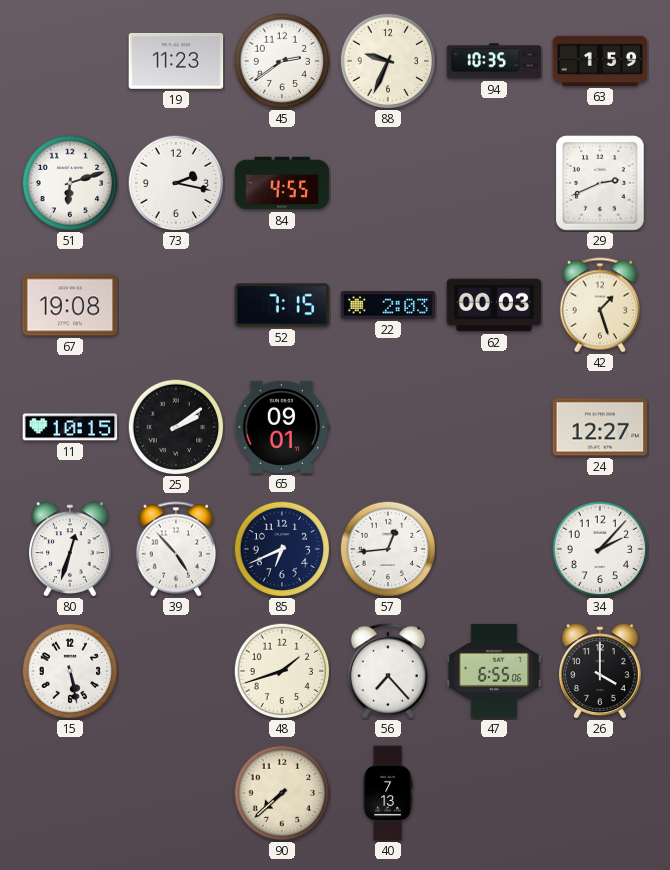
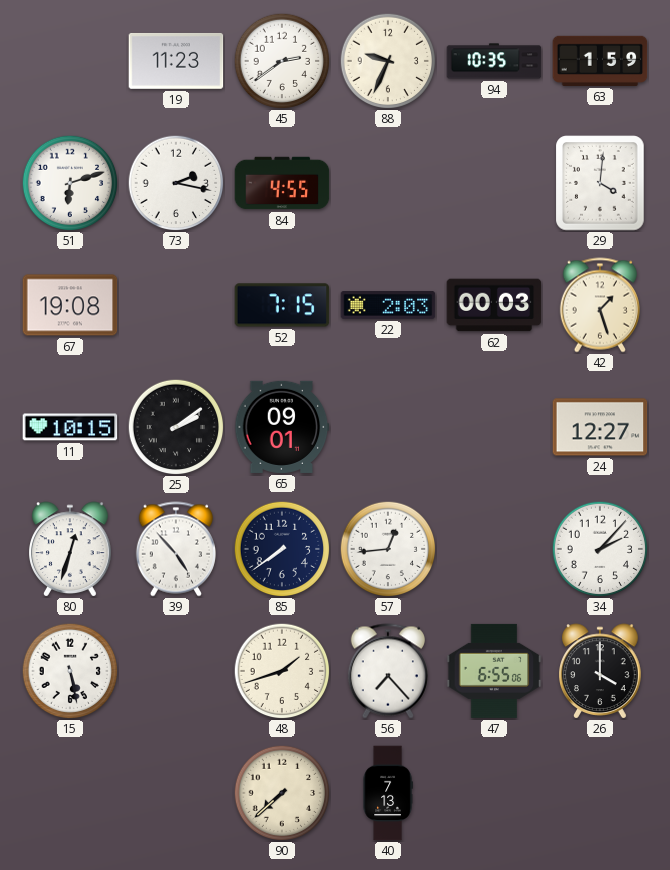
29: 2:41 -> 4:01 (600, 183)
85: 6:41 -> 7:39 (282, 549)
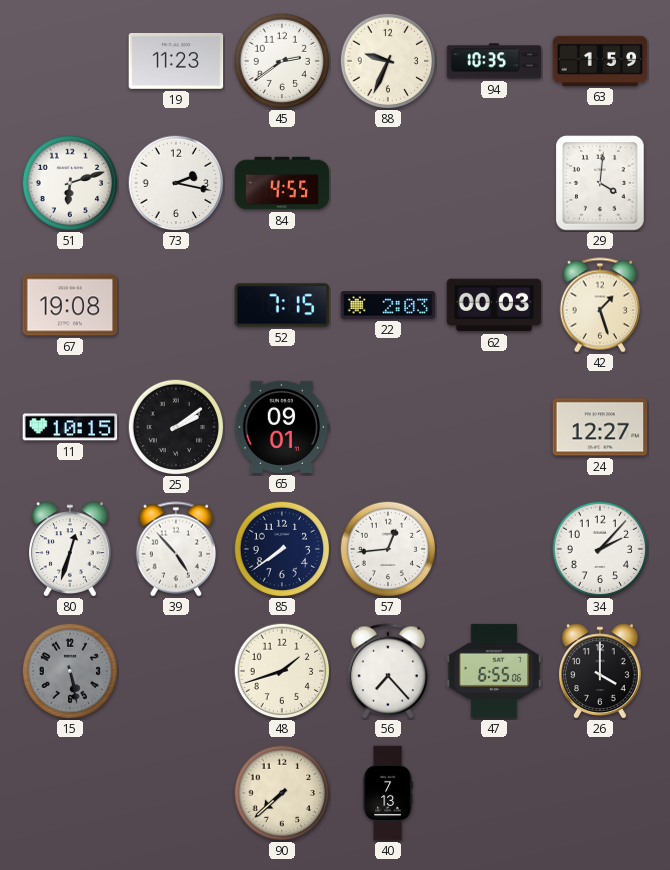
15 dial: white -> grey (70, 671)
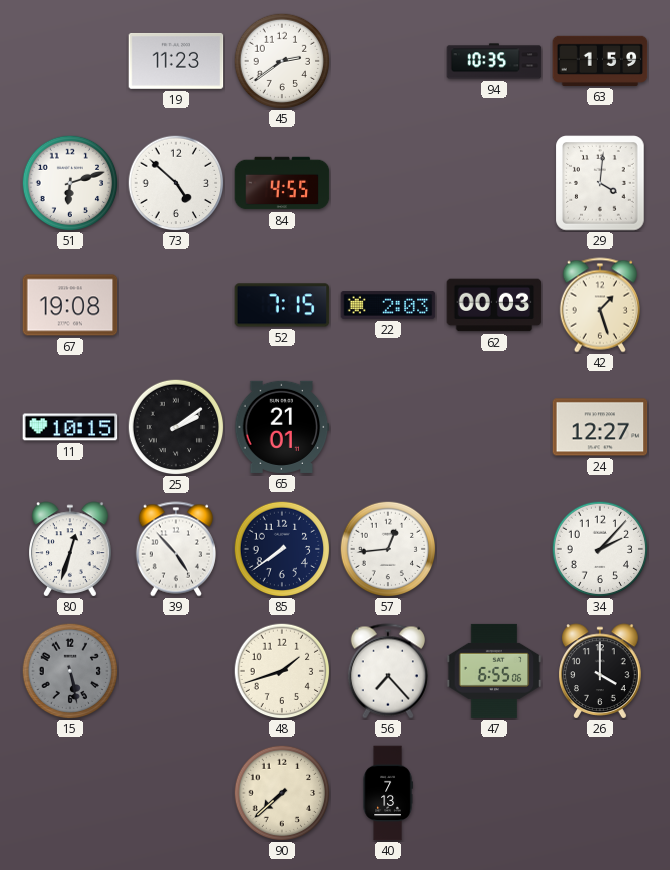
88: 9:34 -> none (388, 61)
73: 2:17 -> 4:52 (176, 183)
65: 09:01 -> 21:01 (282, 427)
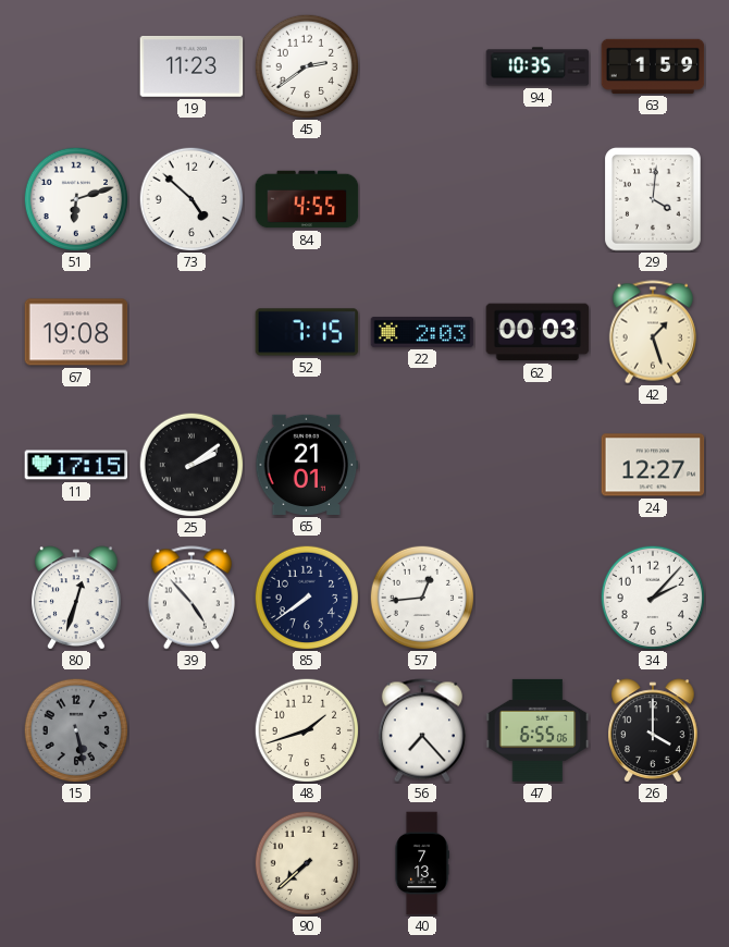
11: 10:15 -> 17:15 (76, 465)
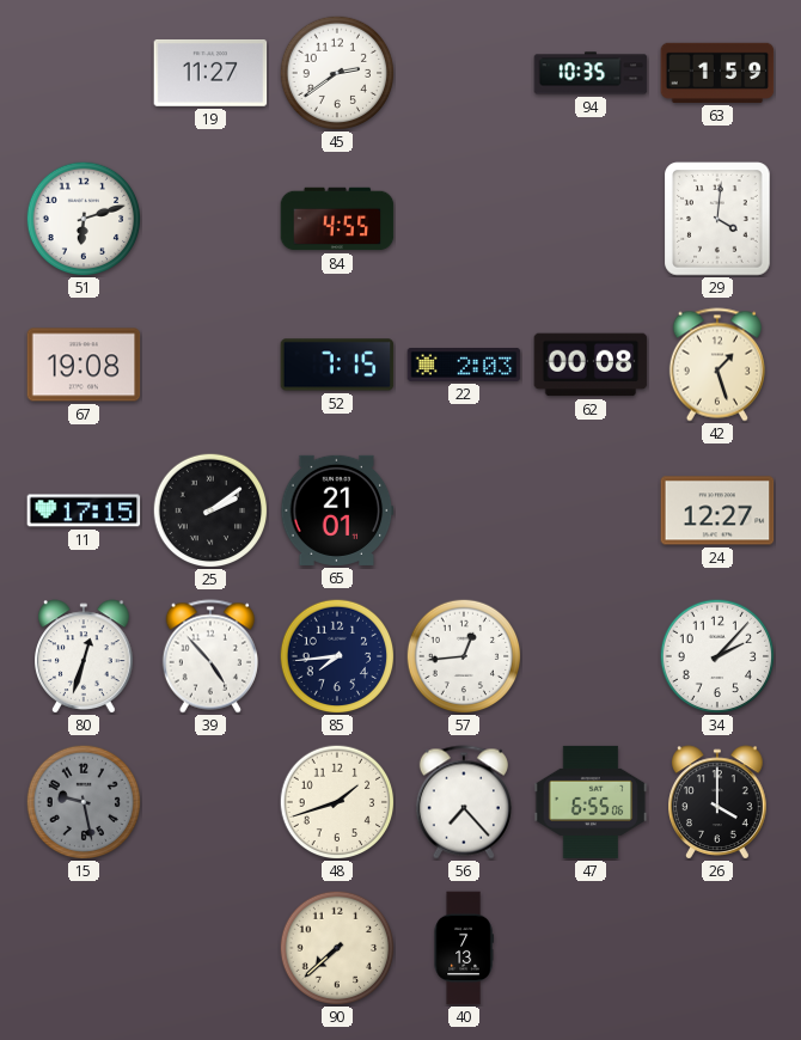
19: 11:23 -> 11:27 (210, 73)
73: 4:52 -> none (191, 199)
62: 00:03 -> 00:08 (591, 365)
85: 7:39 -> 7:44 (337, 656)
15: 5:28 -> 9:28 (84, 802)
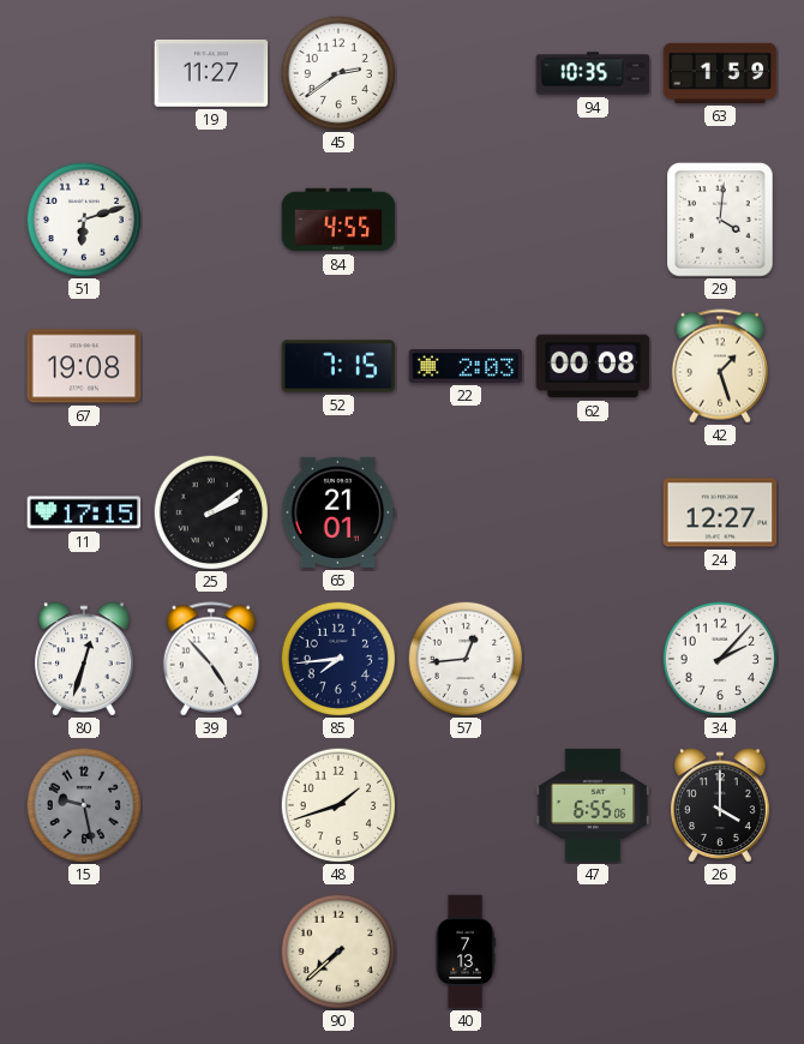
56: 7:23 -> none (464, 802)
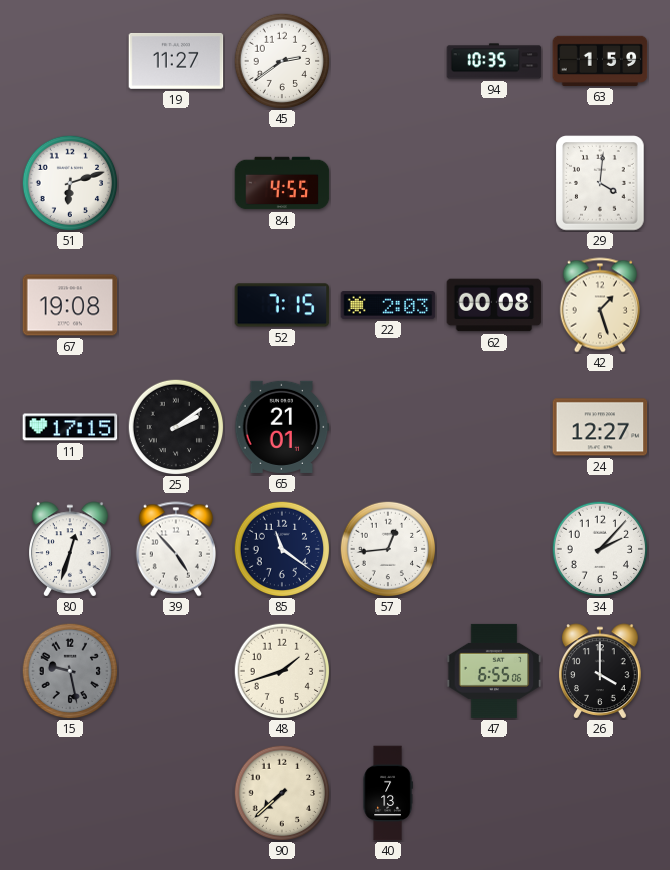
85: 7:44 -> 11:21 (282, 549)
